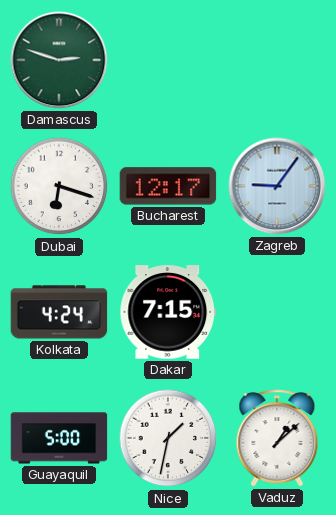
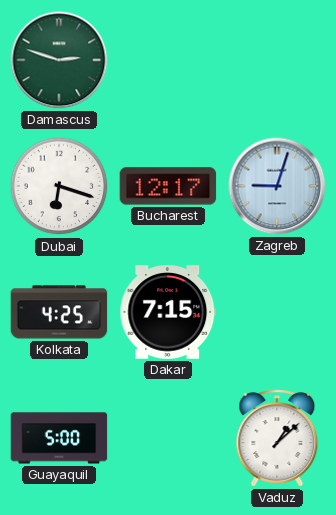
Zagreb: 9:06 -> 9:03 (277, 186)
Kolkata: 4:24 -> 4:25 (59, 312)
Nice: 1:32 -> none (168, 438)
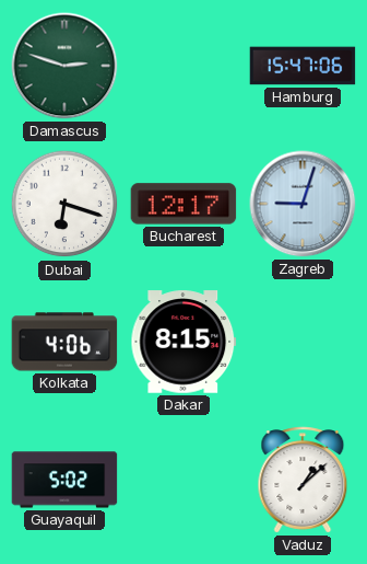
Hamburg: none -> 15:47 (303, 66)
Kolkata: 4:25 -> 4:06 (64, 342)
Dakar: 7:15 -> 8:15 (183, 342)
Guayaquil: 5:00 -> 5:02 (64, 480)
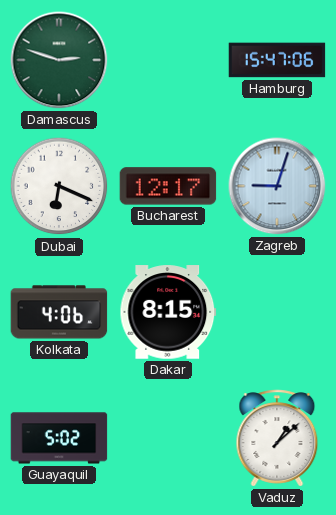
Dubai: 6:18 -> 6:19 (59, 186)
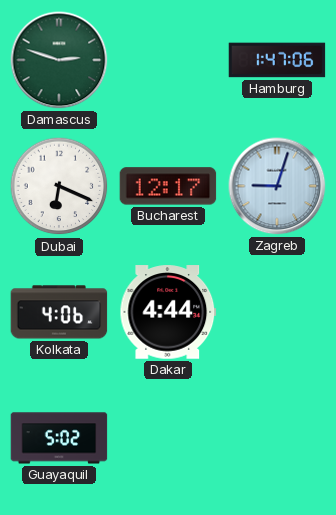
Hamburg: 15:47 -> 1:47 (277, 60)
Dakar: 8:15 -> 4:44 (168, 312)
Vaduz: 1:08 -> none (277, 438)
